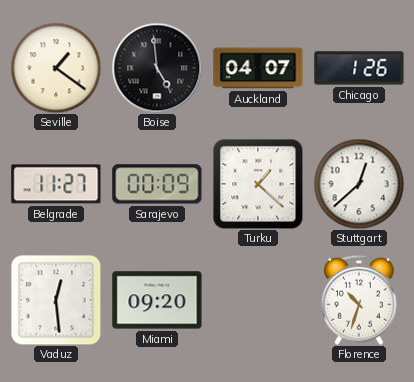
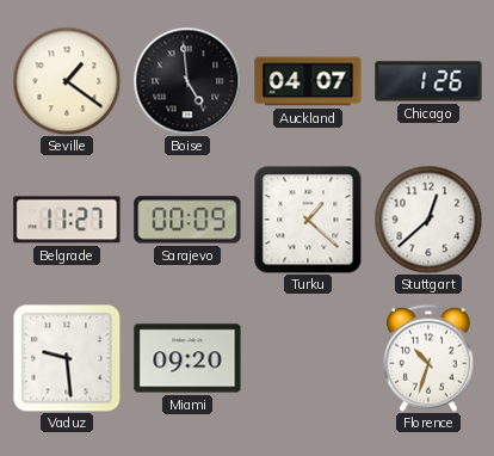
Vaduz: 12:29 -> 9:29 (67, 358)
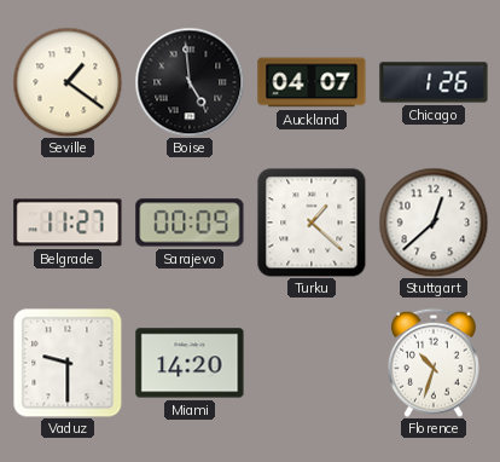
Vaduz: 9:29 -> 9:30 (68, 363)
Miami: 09:20 -> 14:20 (190, 363)
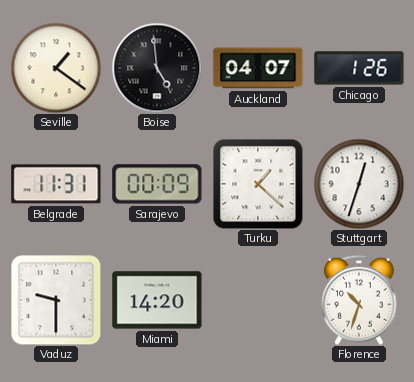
Belgrade: 11:27 -> 11:31 (56, 184)
Stuttgart: 12:38 -> 12:33 (359, 184)
